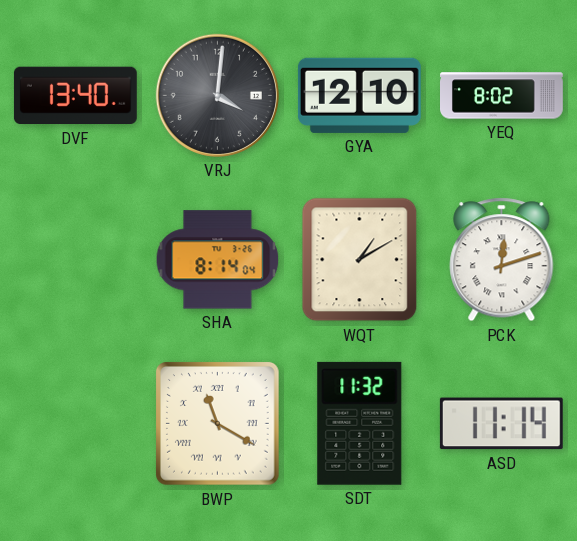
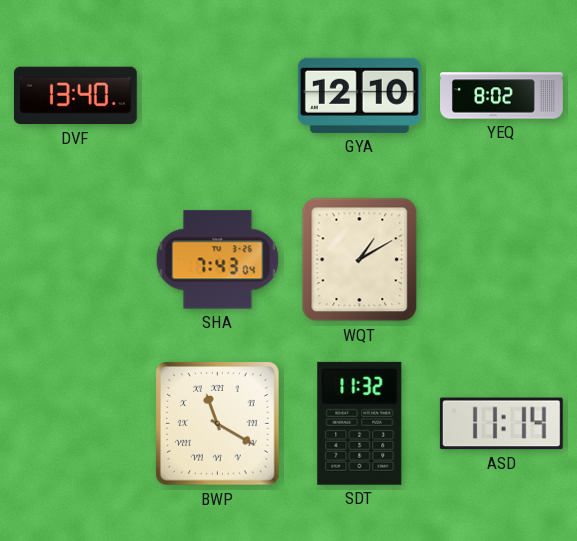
VRJ: 4:01 -> none (217, 95)
SHA: 8:14 -> 7:43 (218, 260)
PCK: 12:12 -> none (502, 260)
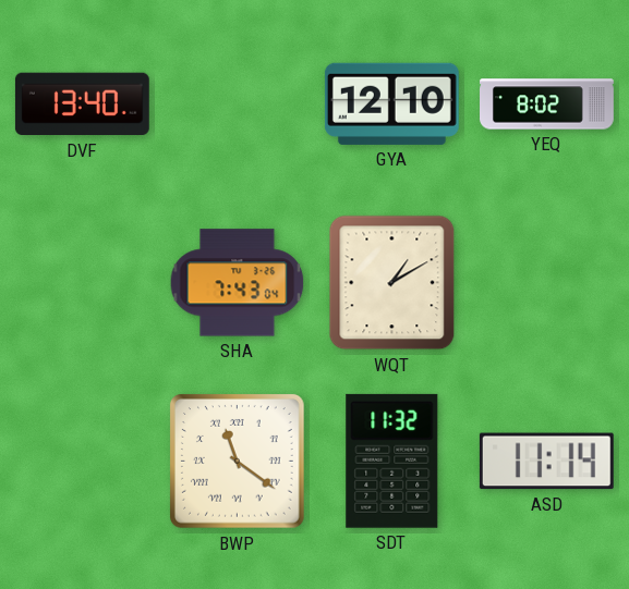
BWP: 11:20 -> 11:21 (238, 462)
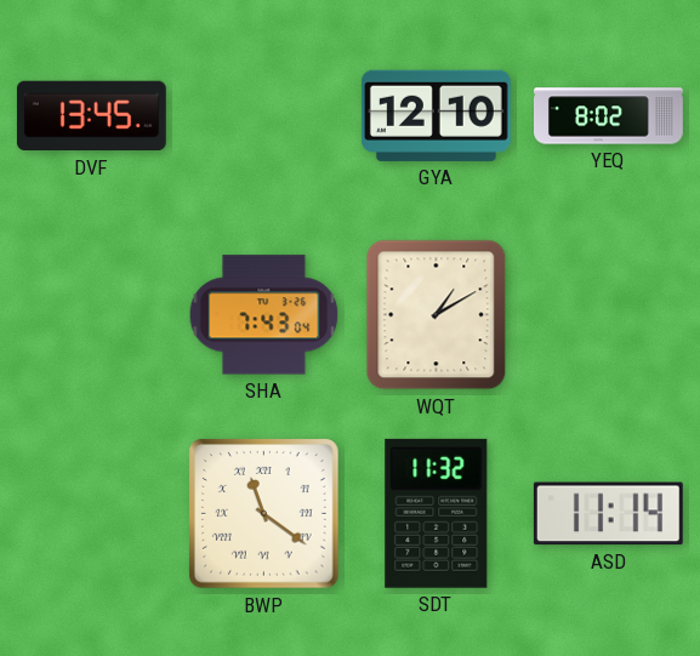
DVF: 13:40 -> 13:45 (91, 116)
